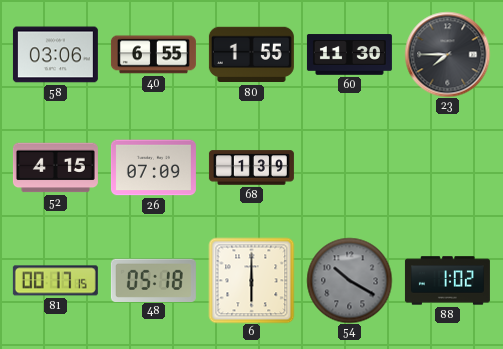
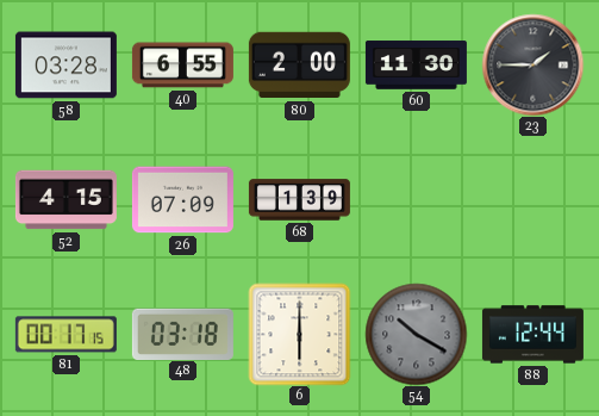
58: 03:06 -> 03:28 (65, 66)
80: 1:55 -> 2:00 (299, 66)
23: 7:45 -> 1:45 (532, 64)
48: 05:18 -> 03:18 (182, 334)
88: 1:02 -> 12:44 (532, 335)
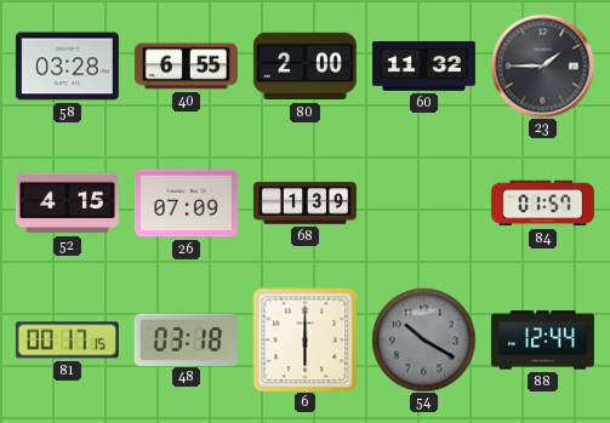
60: 11:30 -> 11:32 (423, 67)
84: none -> 01:57 (542, 204)
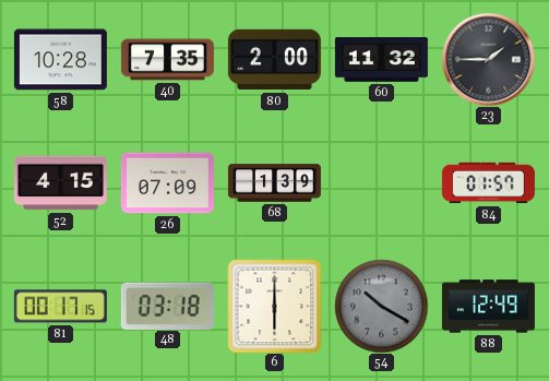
58: 03:28 -> 10:28 (60, 60)
40: 6:55 -> 7:35 (167, 60)
88: 12:44 -> 12:49 (488, 307)
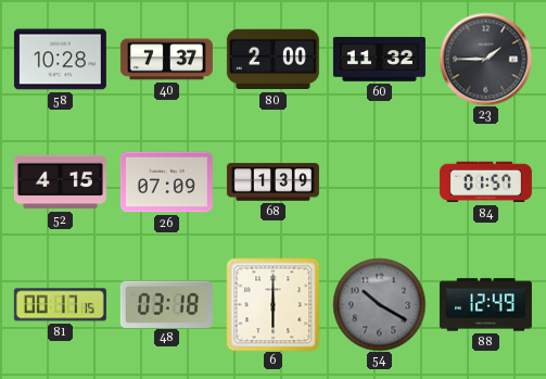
40: 7:35 -> 7:37 (166, 60)
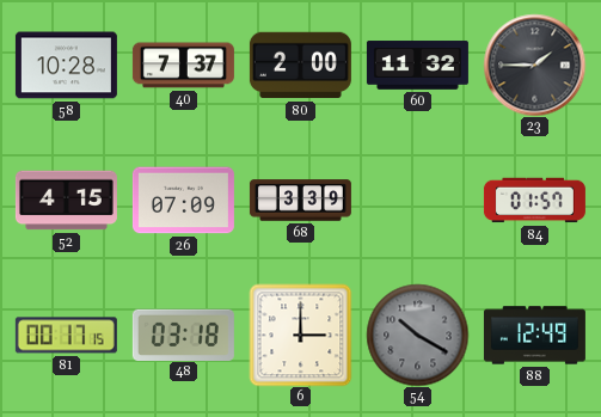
68: 1:39 -> 3:39 (300, 201)
6: 6:00 -> 3:00 (300, 335)
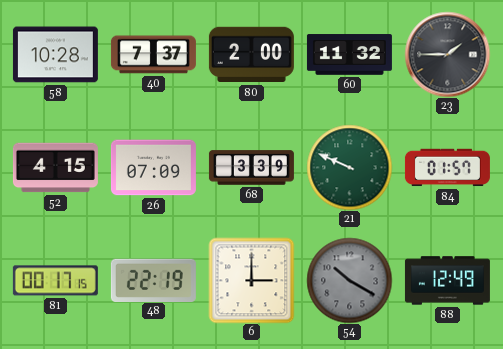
21: none -> 9:49 (349, 167)
48: 03:18 -> 22:19 (153, 280)
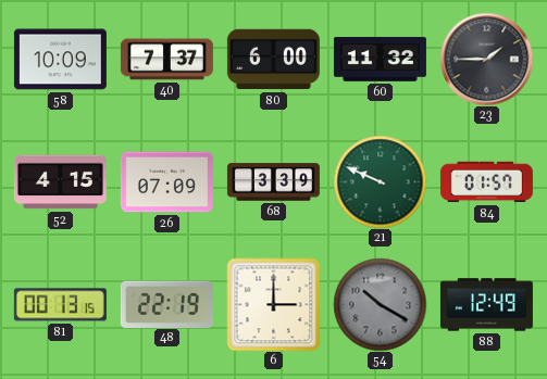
58: 10:28 -> 10:09 (60, 60)
80: 2:00 -> 6:00 (273, 60)
81: 00:17 -> 00:13 (60, 305)
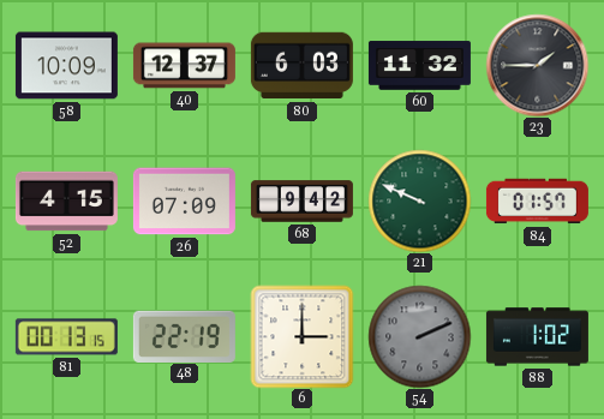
40: 7:37 -> 12:37 (184, 66)
80: 6:00 -> 6:03 (301, 66)
68: 3:39 -> 9:42 (301, 202)
54: 10:20 -> 2:11 (419, 336)
88: 12:49 -> 1:02 (537, 337)
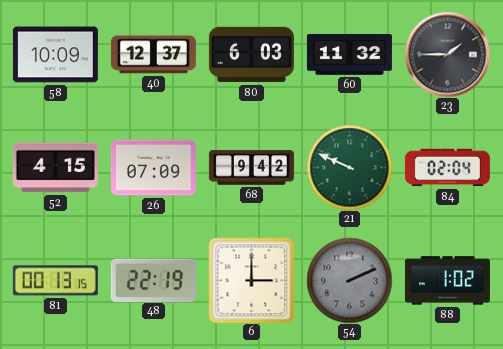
84: 01:57 -> 02:04 (447, 168)
